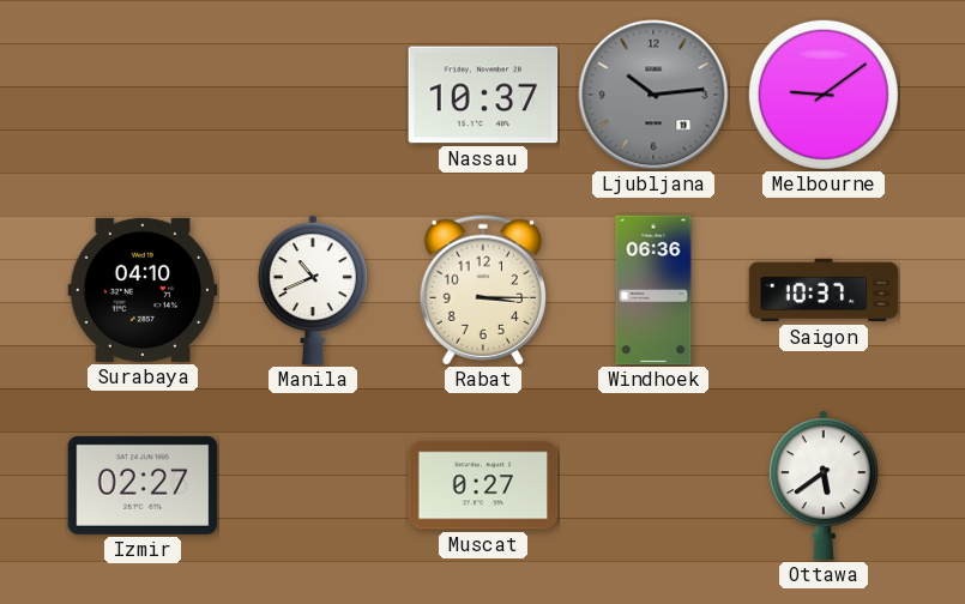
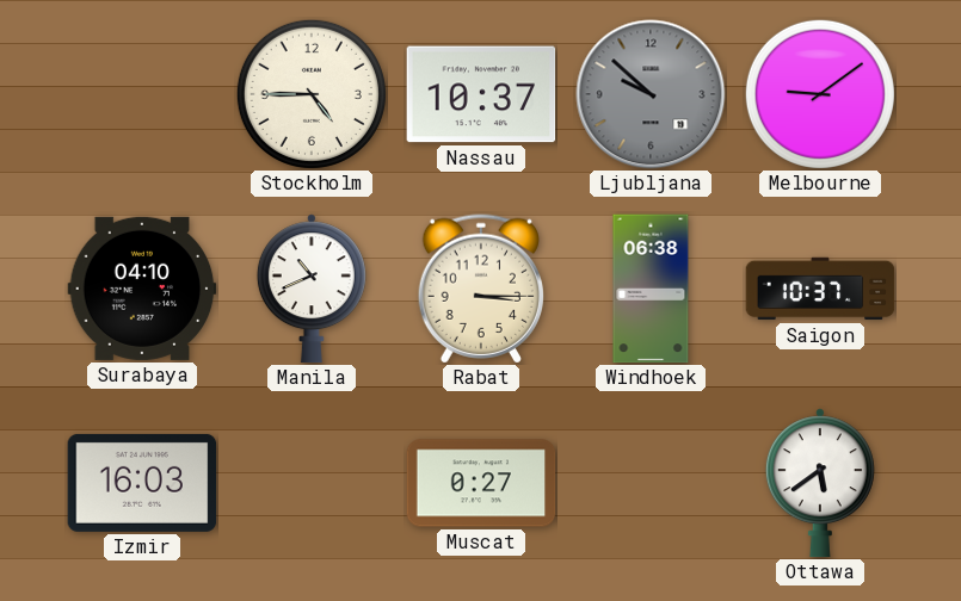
Stockholm: none -> 4:45 (312, 94)
Ljubljana: 10:14 -> 9:52 (651, 94)
Windhoek: 06:36 -> 06:38 (651, 289)
Izmir: 02:27 -> 16:03 (142, 483)
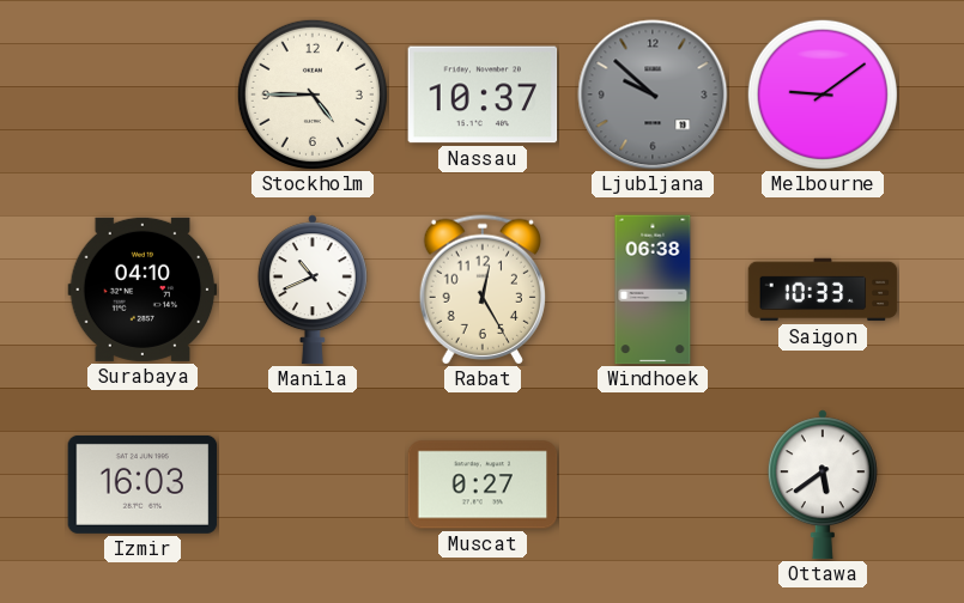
Rabat: 3:15 -> 12:25 (481, 290)
Saigon: 10:37 -> 10:33 (823, 290)
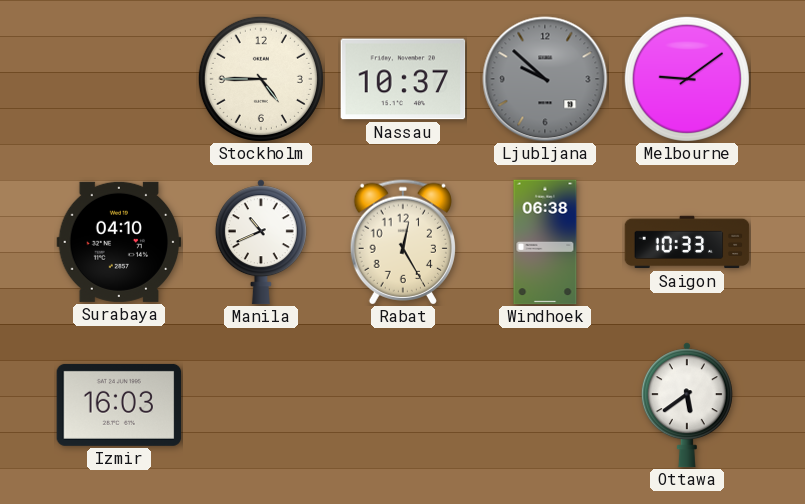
Muscat: 0:27 -> none (483, 485)
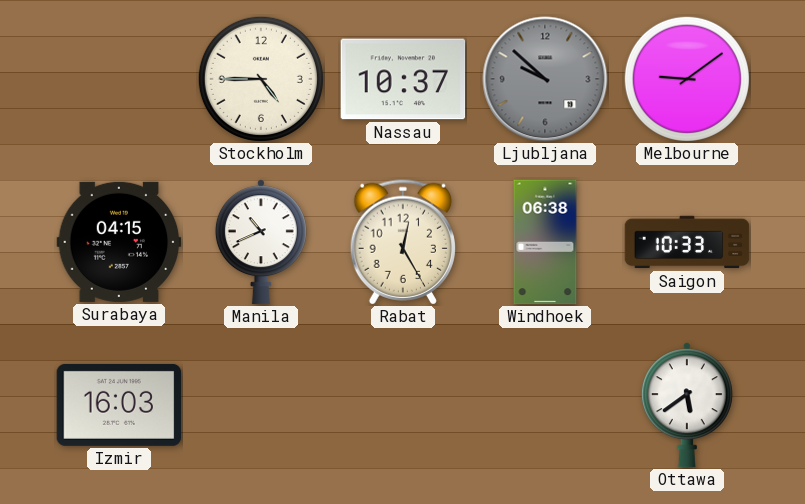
Surabaya: 04:10 -> 04:15 (119, 242)
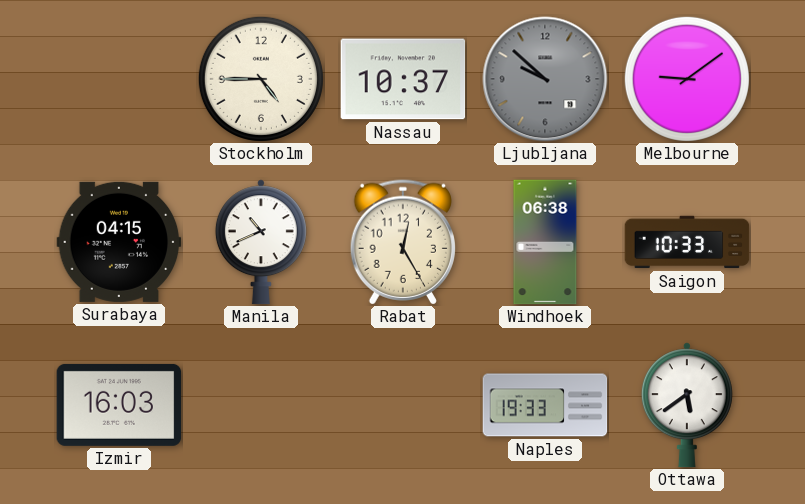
Naples: none -> 19:33 (545, 405)
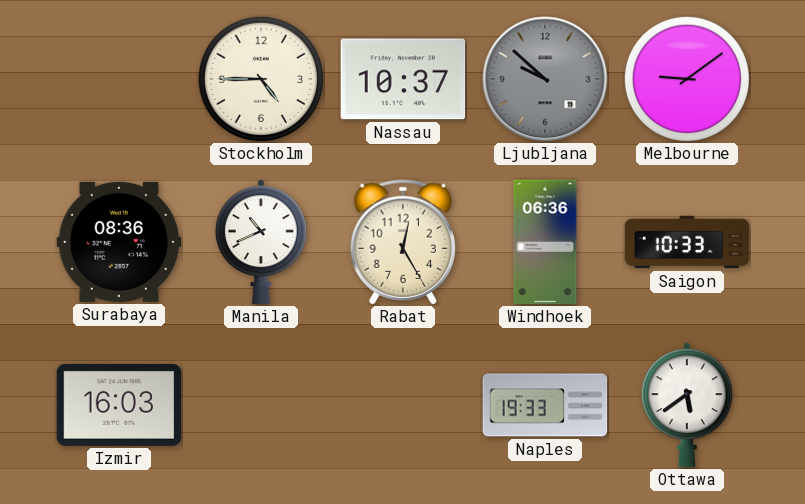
Surabaya: 04:15 -> 08:36 (119, 242)
Windhoek: 06:38 -> 06:36 (545, 242)
